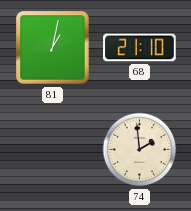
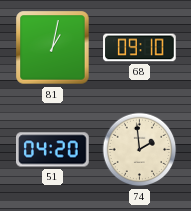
68: 21:10 -> 09:10 (140, 48)
51: none -> 04:20 (53, 150)
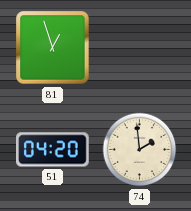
81: 1:02 -> 12:57 (53, 48)
68: 09:10 -> none (140, 48)
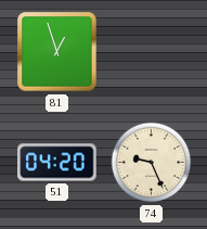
74: 1:59 -> 9:26 (152, 163)
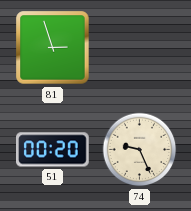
81: 12:57 -> 2:57 (53, 48)
51: 04:20 -> 00:20 (53, 150)
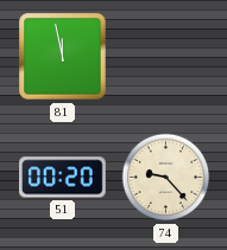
81: 2:57 -> 11:58 (63, 57)
74: 9:26 -> 9:23 (166, 178)
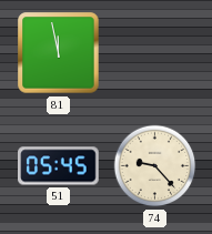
51: 00:20 -> 05:45 (59, 166)
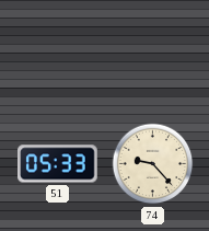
81: 11:58 -> none (59, 53)
51: 05:45 -> 05:33 (58, 164)
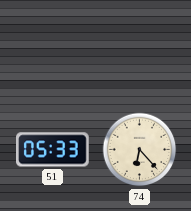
74: 9:23 -> 6:23 (140, 150)
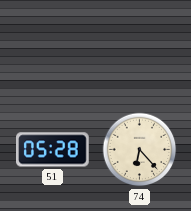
51: 05:33 -> 05:28 (53, 150)
